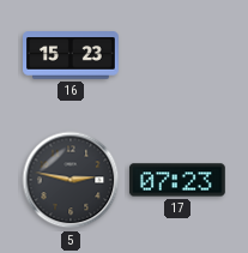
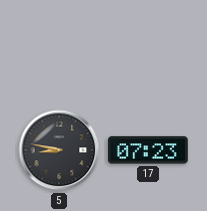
16: 15:23 -> none (72, 55)
5: 2:47 -> 8:47 (59, 150)
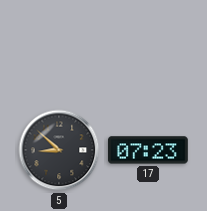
5: 8:47 -> 8:52 (59, 150)
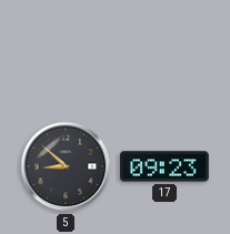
17: 07:23 -> 09:23 (166, 166)
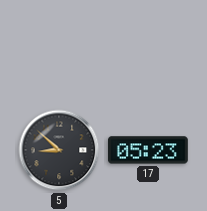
17: 09:23 -> 05:23 (149, 150)
